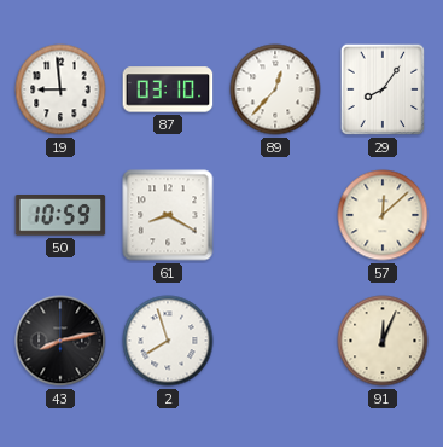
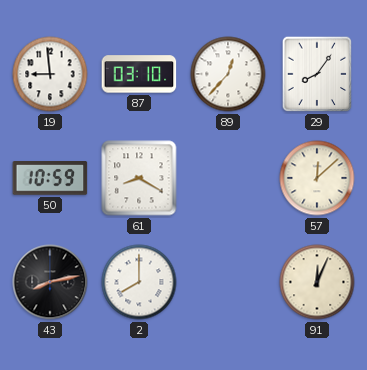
2: 7:57 -> 8:00 (139, 282)
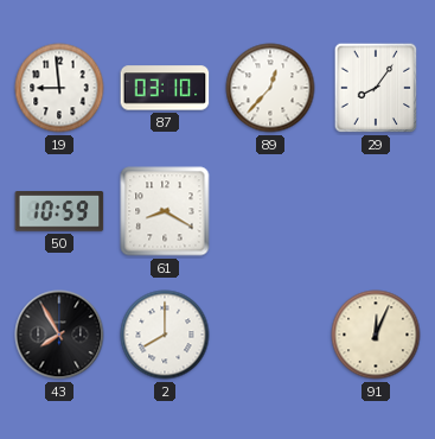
57: 12:08 -> none (317, 178)
43: 8:13 -> 7:55 (59, 335)
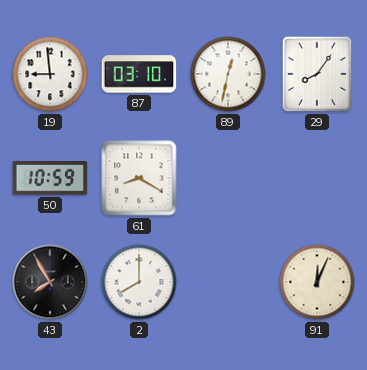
89: 12:37 -> 12:32 (228, 74)
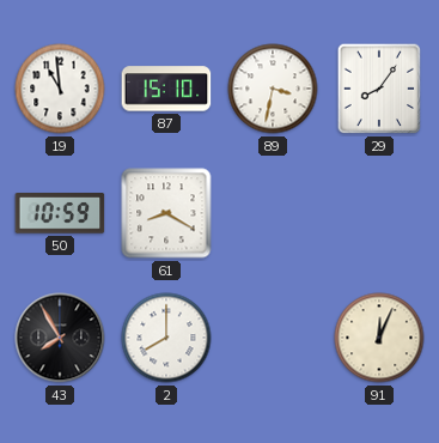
19: 8:59 -> 10:59 (60, 89)
87: 03:10 -> 15:10 (166, 89)
89: 12:32 -> 3:32 (273, 89)
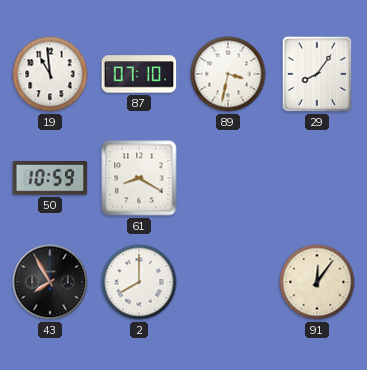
87: 15:10 -> 07:10 (139, 74)
91: 12:04 -> 12:06 (317, 282)
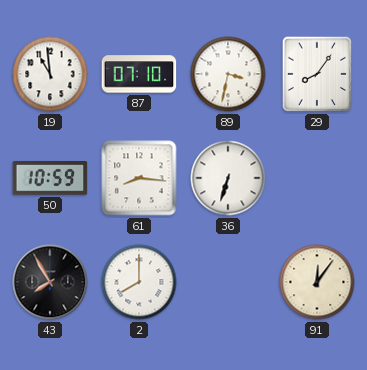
61: 8:20 -> 8:16 (139, 178)
36: none -> 6:33 (228, 178)
